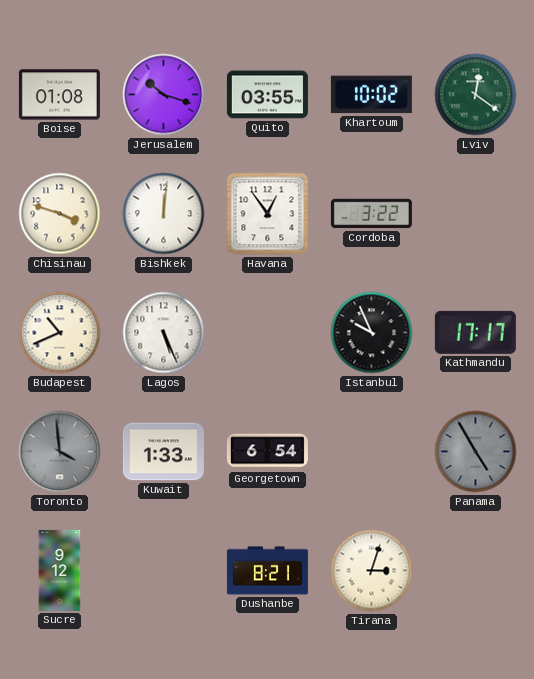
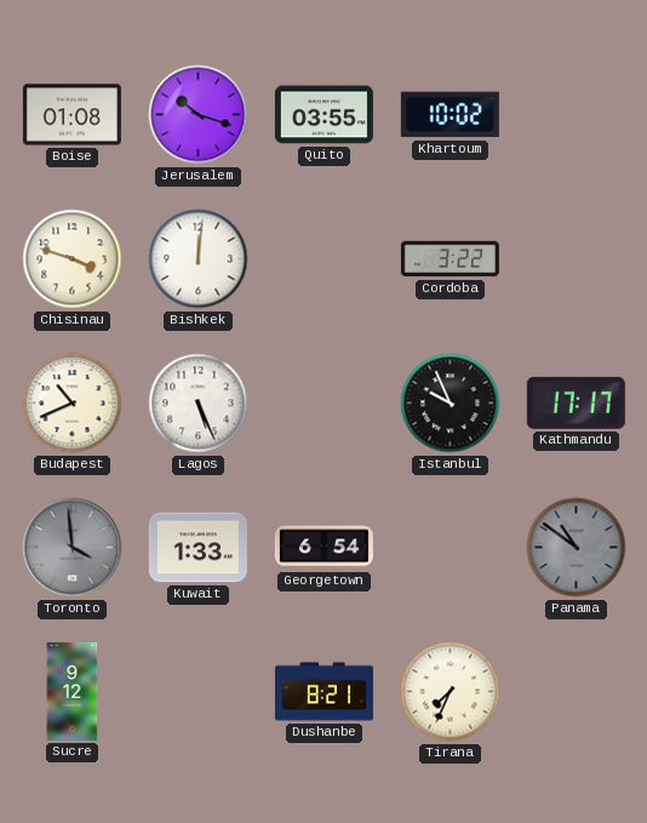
Lviv: 12:21 -> none (476, 95)
Havana: 12:54 -> none (268, 214)
Panama: 4:55 -> 10:51 (577, 548)
Tirana: 3:03 -> 7:34 (451, 692)
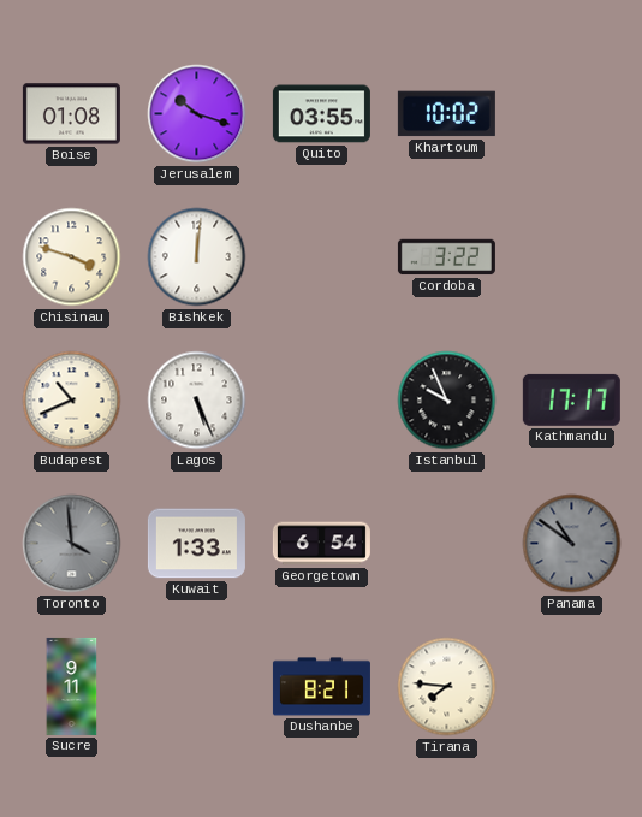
Sucre: 9:12 -> 9:11 (72, 686)
Tirana: 7:34 -> 7:46 (447, 687)
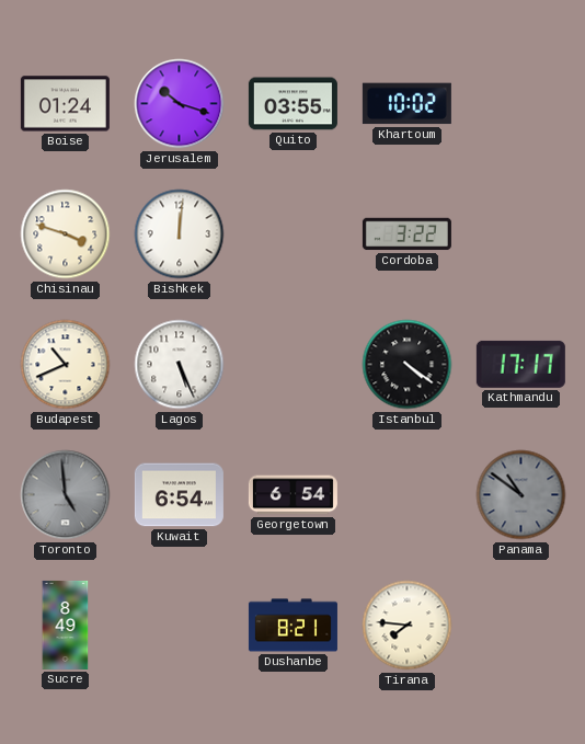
Boise: 01:08 -> 01:24 (65, 104)
Istanbul: 9:56 -> 4:21 (408, 365)
Toronto: 3:59 -> 4:59 (66, 495)
Kuwait: 1:33 -> 6:54 (179, 495)
Sucre: 9:11 -> 8:49 (66, 625)
